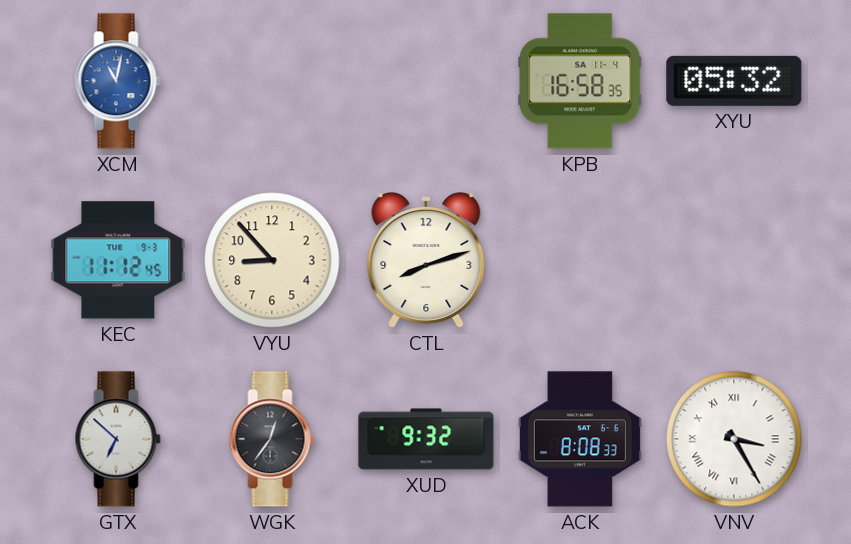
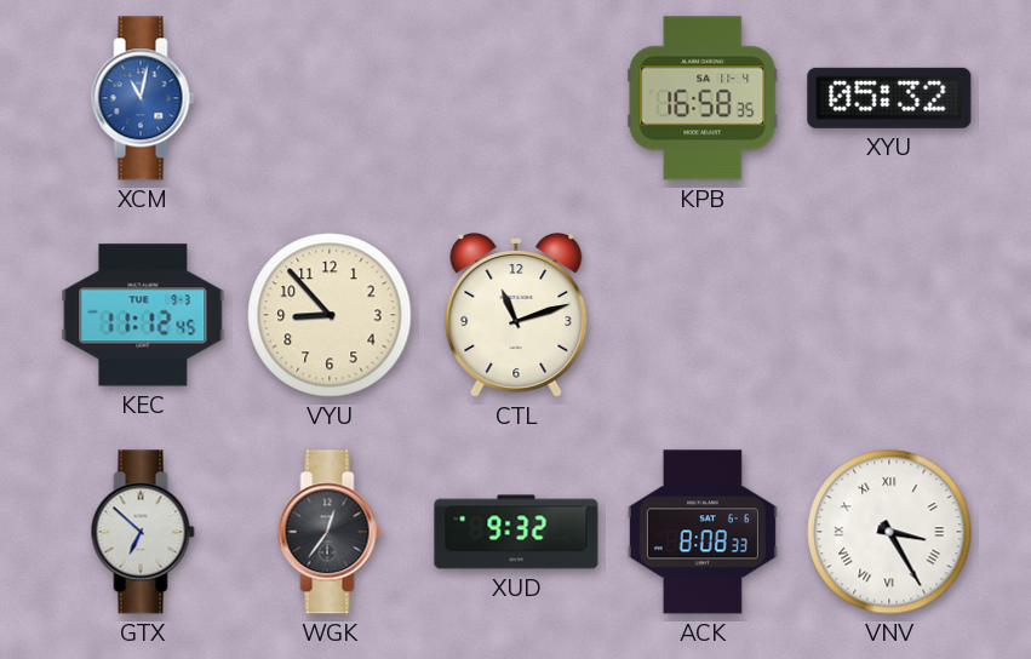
CTL: 8:12 -> 11:12 (516, 315)
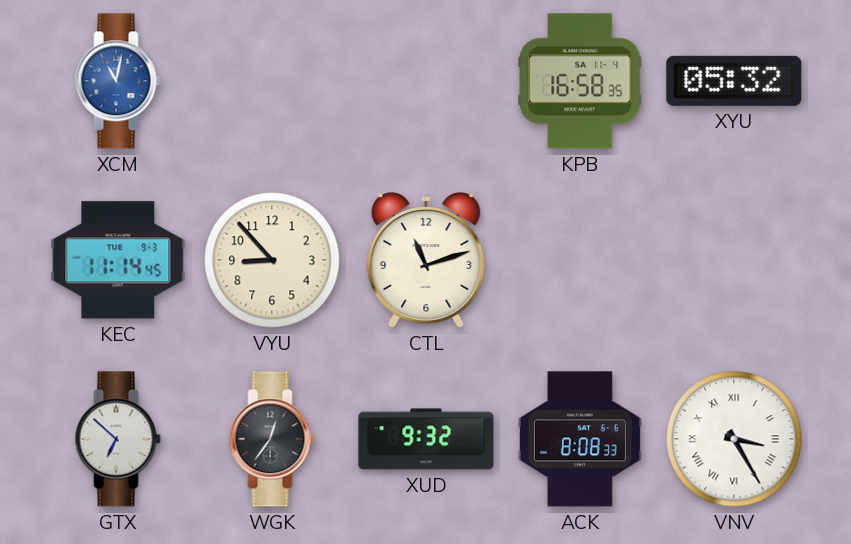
KEC: 11:12 -> 11:14 (118, 260)
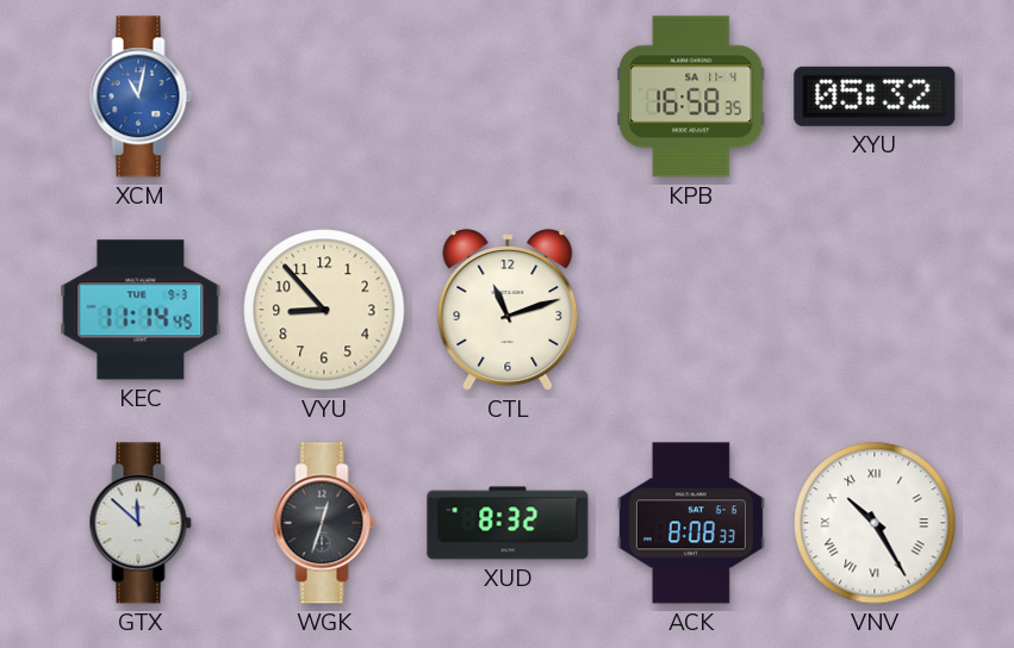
GTX: 6:52 -> 11:52 (141, 523)
WGK: 12:36 -> 12:33 (324, 523)
XUD: 9:32 -> 8:32 (508, 523)
VNV: 3:25 -> 10:25 (875, 523)
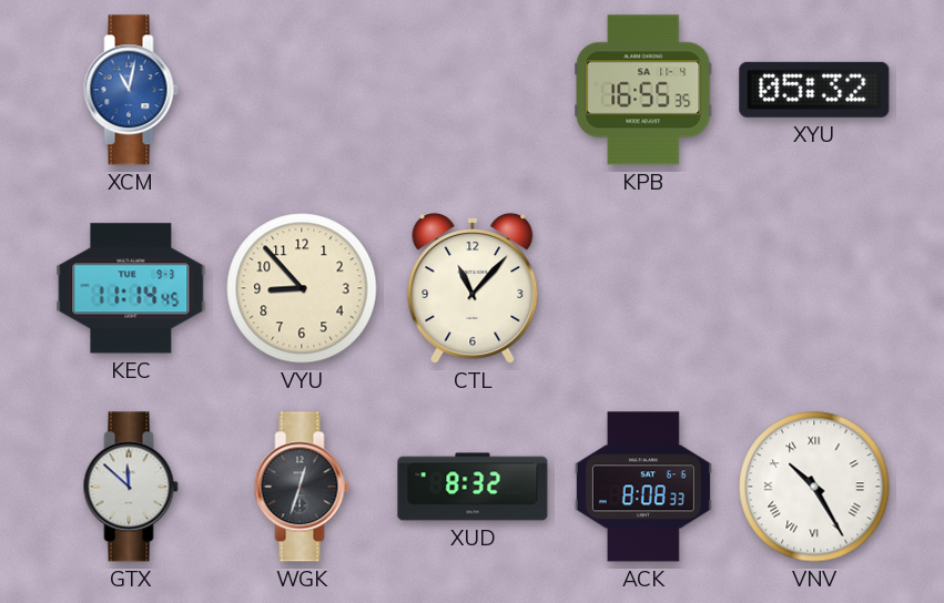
KPB: 16:58 -> 16:55 (643, 90)
CTL: 11:12 -> 11:07 (473, 288)
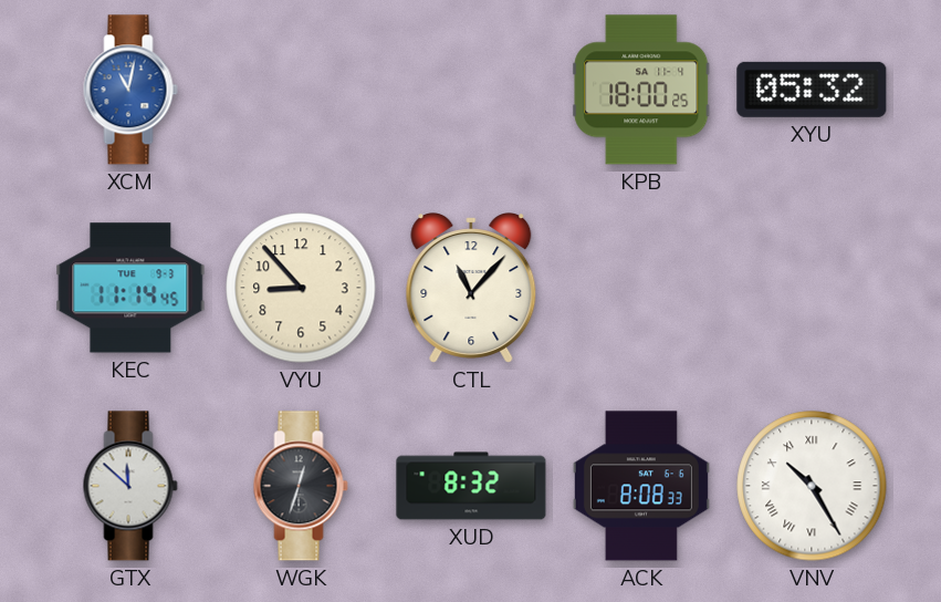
KPB: 16:55 -> 18:00 (641, 90)
